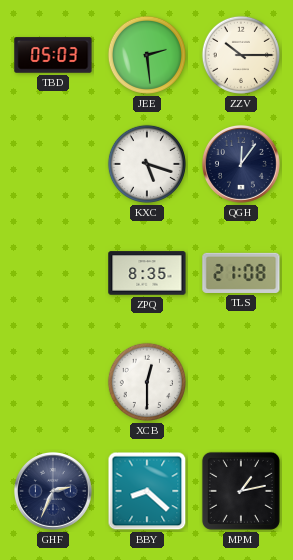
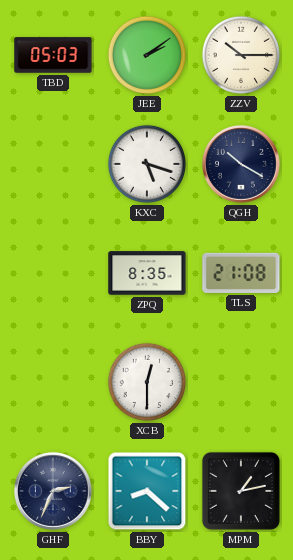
JEE: 2:29 -> 2:09 (147, 55)
QGH: 12:06 -> 10:20 (242, 164)
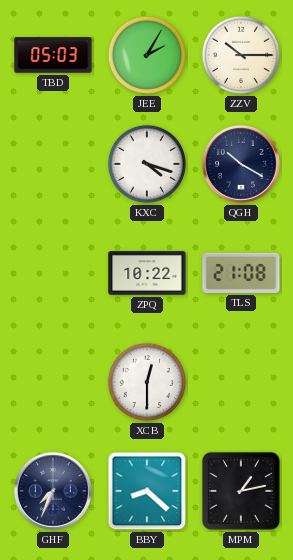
JEE: 2:09 -> 2:05 (147, 55)
KXC: 5:18 -> 4:18 (147, 164)
ZPQ: 8:35 -> 10:22 (147, 273)
GHF: 2:34 -> 7:34 (54, 491)
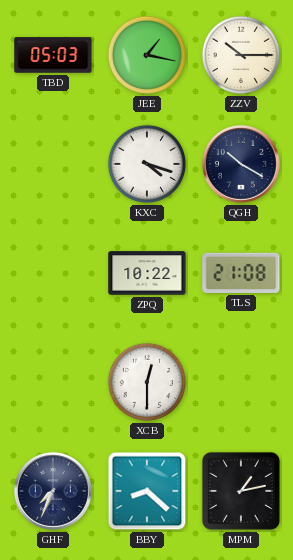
JEE: 2:05 -> 1:17 (147, 55)
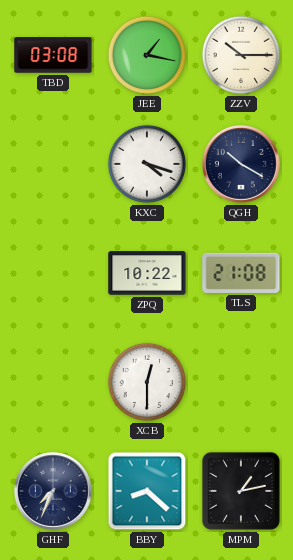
TBD: 05:03 -> 03:08 (53, 55)
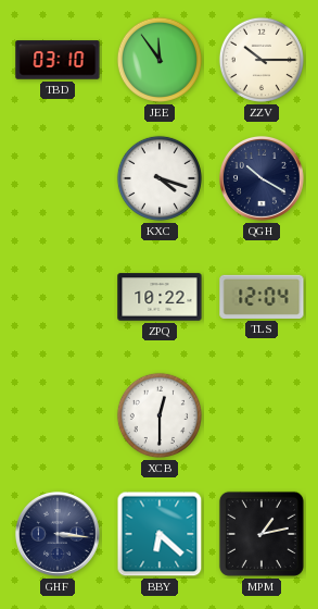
TBD: 03:08 -> 03:10 (58, 60)
JEE: 1:17 -> 11:54 (160, 60)
TLS: 21:08 -> 12:04 (262, 297)
GHF: 7:34 -> 3:16 (59, 534)
BBY: 8:22 -> 6:22 (160, 534)
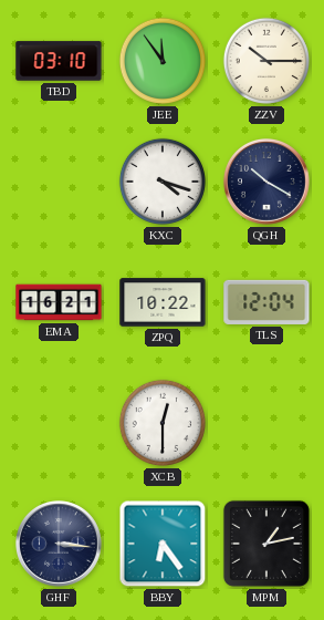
EMA: none -> 16:21 (59, 302)
BBY: 6:22 -> 6:24 (163, 544)
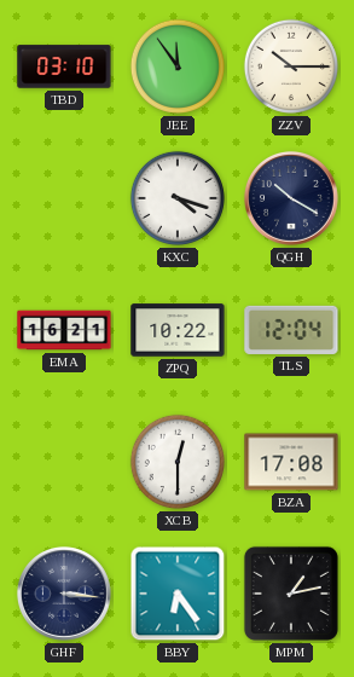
BZA: none -> 17:08 (291, 462)
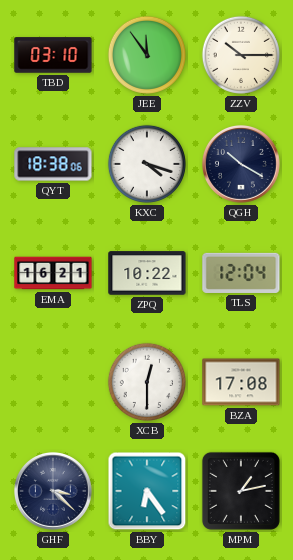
QYT: none -> 18:38 (53, 164)
GHF: 3:16 -> 3:22 (54, 491)
